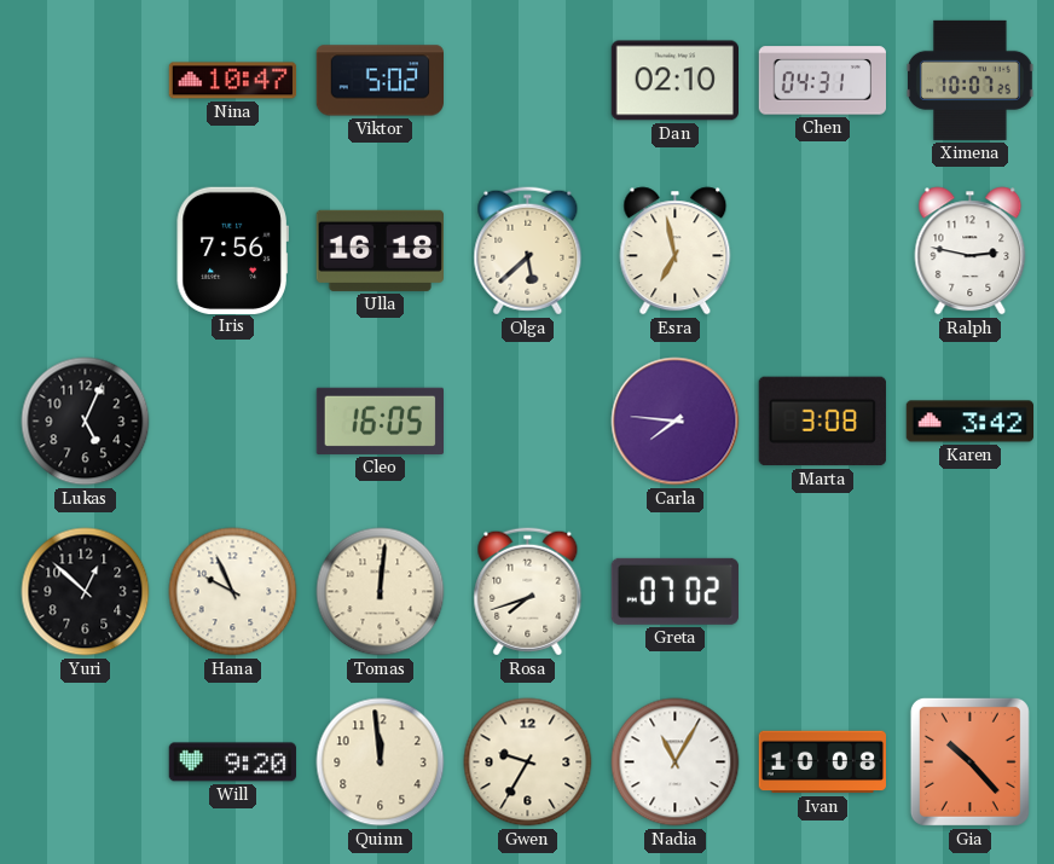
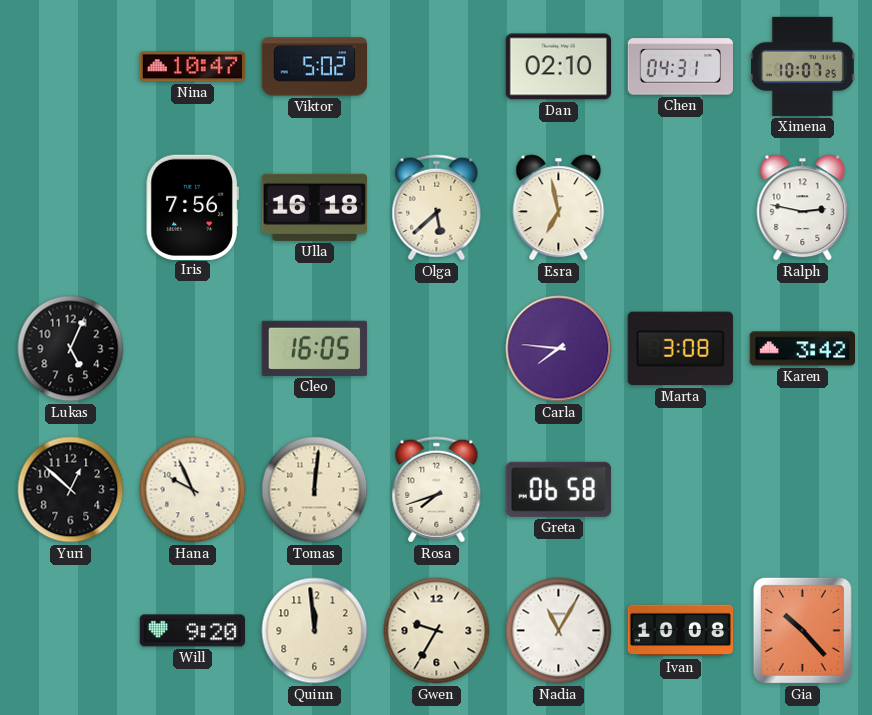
Greta: 07:02 -> 06:58 (558, 489)
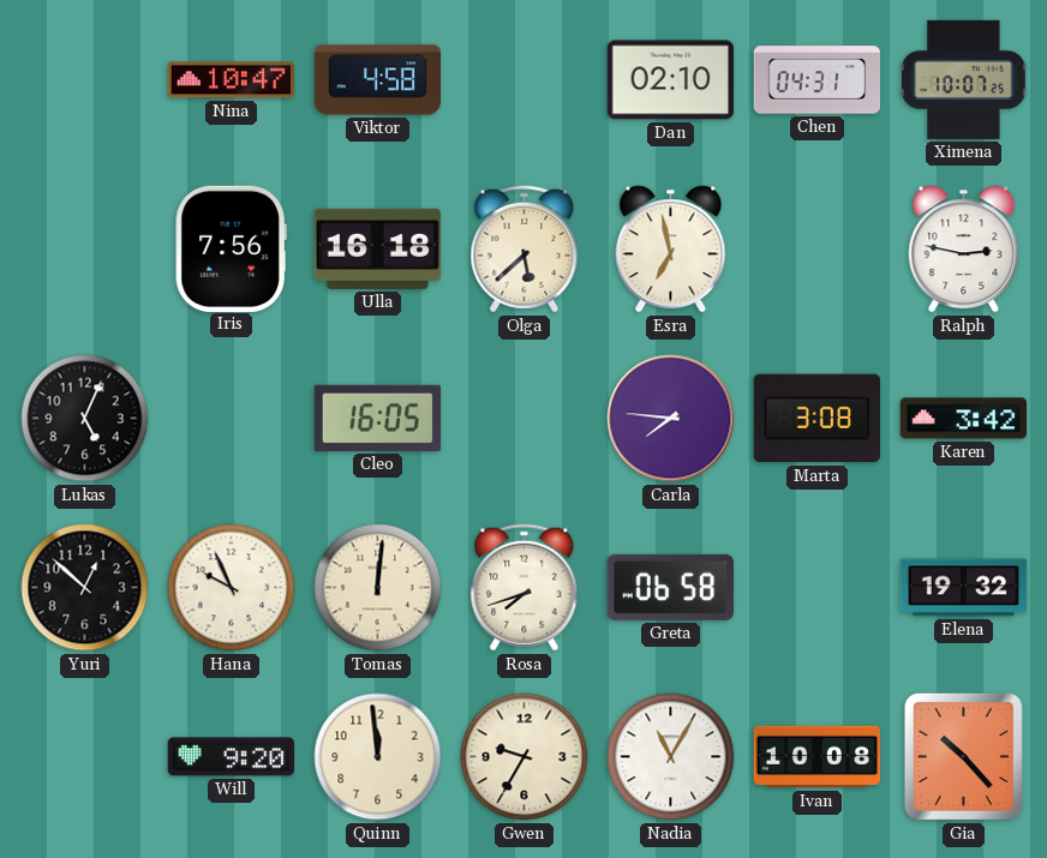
Viktor: 5:02 -> 4:58 (378, 80)
Elena: none -> 19:32 (964, 588)
